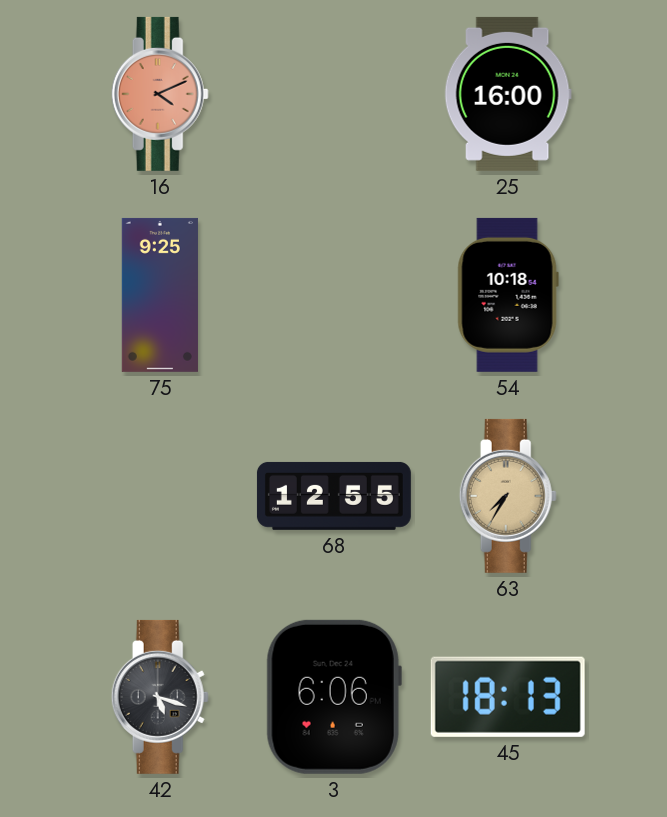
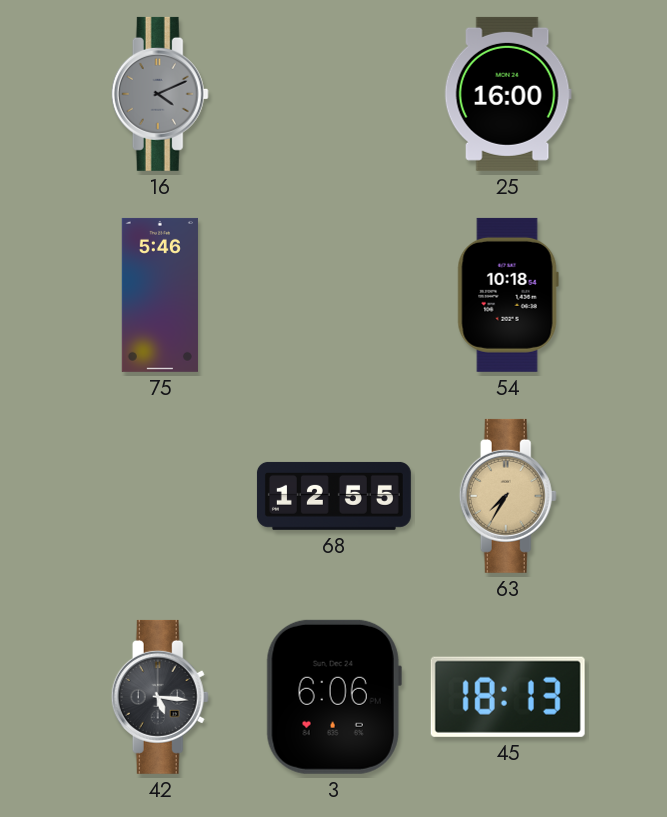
16 dial: salmon -> grey (160, 94)
75: 9:25 -> 5:46 (160, 295)
42: 5:18 -> 5:16 (160, 697)
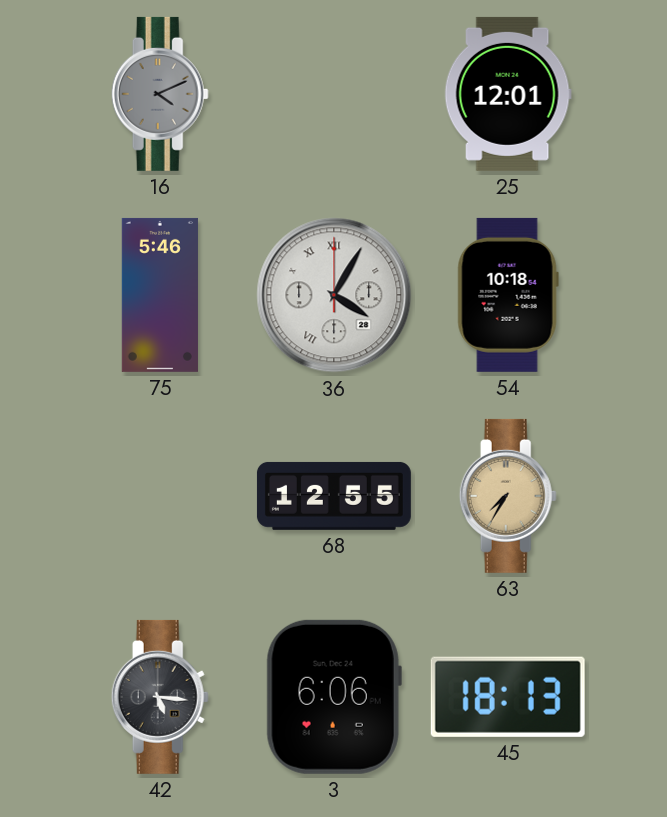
25: 16:00 -> 12:01 (508, 94)
36: none -> 4:05 (334, 295)
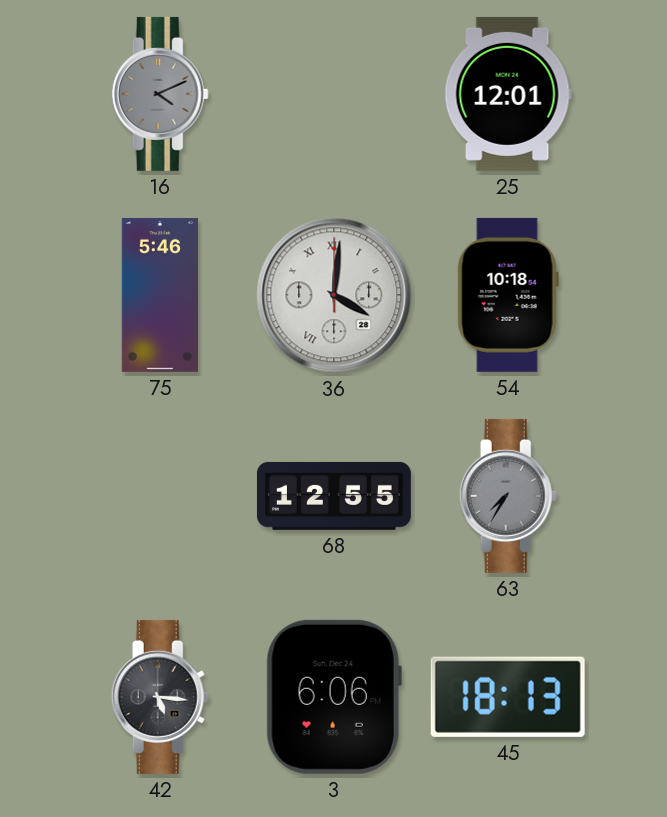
36: 4:05 -> 4:01 (334, 295)
63 dial: champagne -> grey (508, 496)
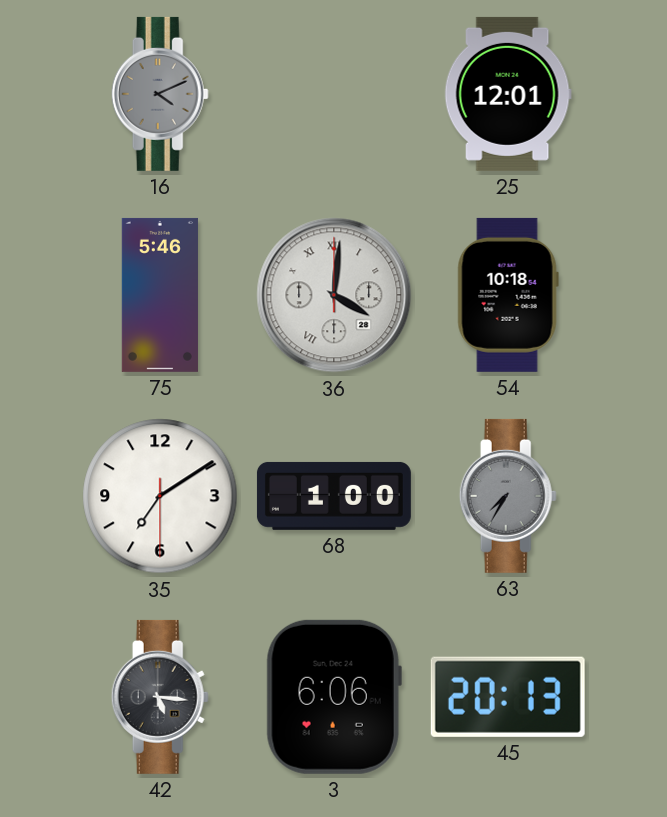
35: none -> 7:09 (160, 496)
68: 12:55 -> 1:00 (334, 496)
45: 18:13 -> 20:13 (508, 697)
